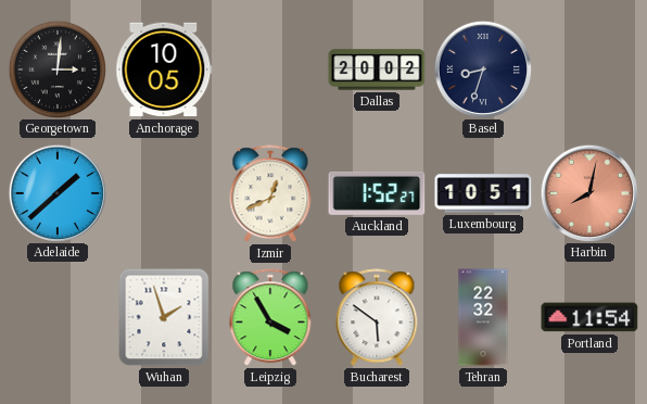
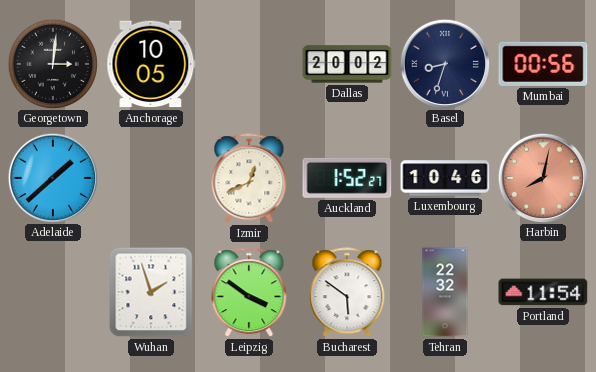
Mumbai: none -> 00:56 (543, 64)
Luxembourg: 10:51 -> 10:46 (445, 178)
Leipzig: 3:55 -> 3:51 (249, 293)
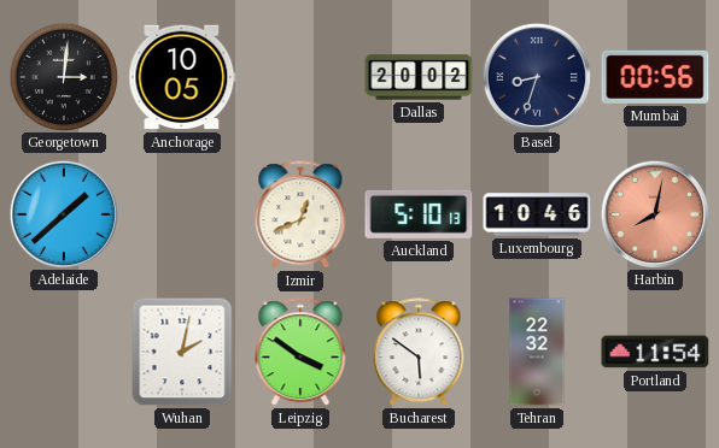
Auckland: 1:52 -> 5:10 (419, 214)
Wuhan: 1:57 -> 2:02 (182, 352)
